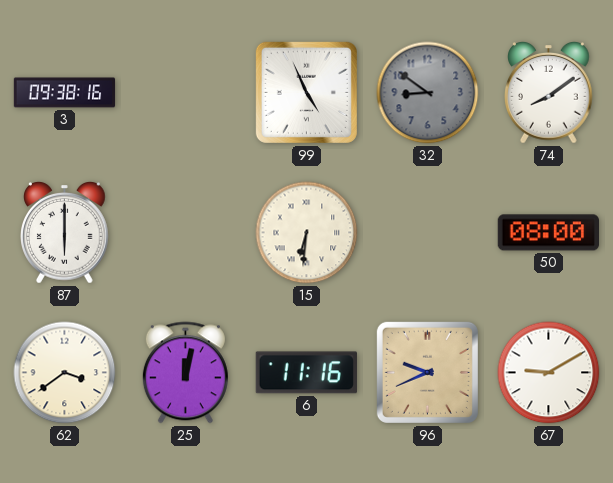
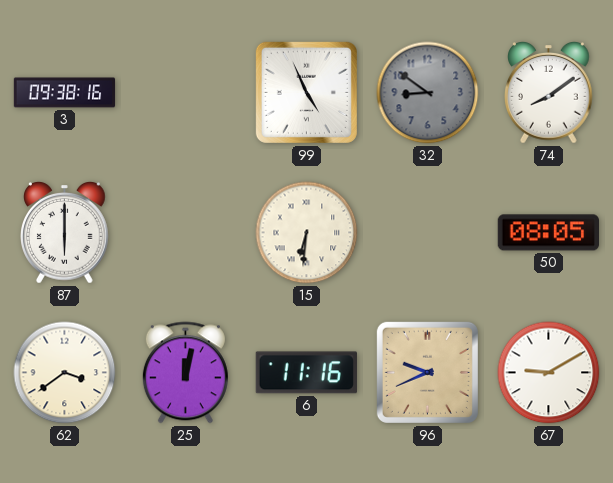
50: 08:00 -> 08:05 (548, 233)
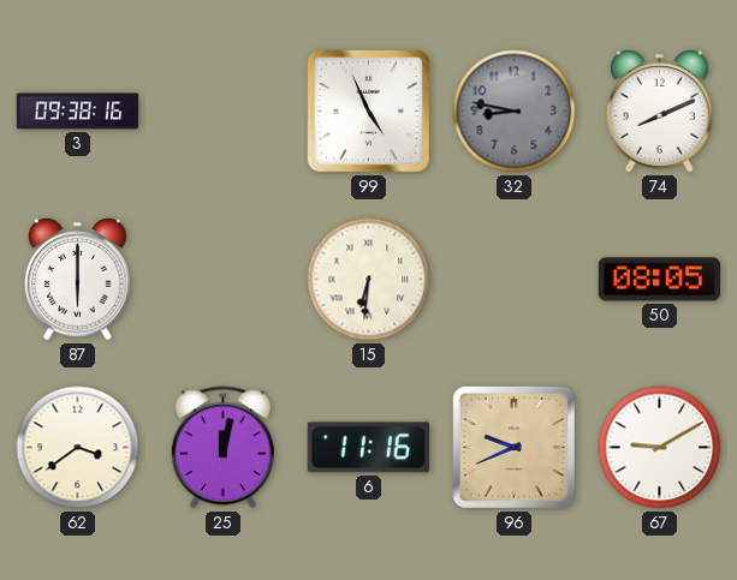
32: 8:51 -> 8:47 (515, 112)
74: 8:09 -> 8:11 (660, 112)
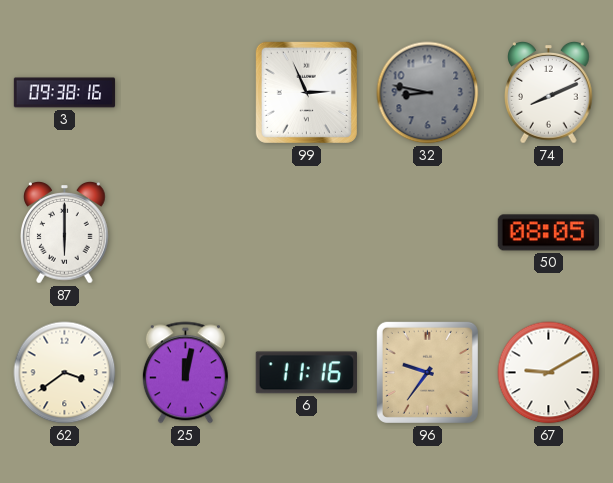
99: 4:56 -> 2:56 (306, 92)
15: 6:31 -> none (369, 280)
96: 9:41 -> 9:36 (427, 372)
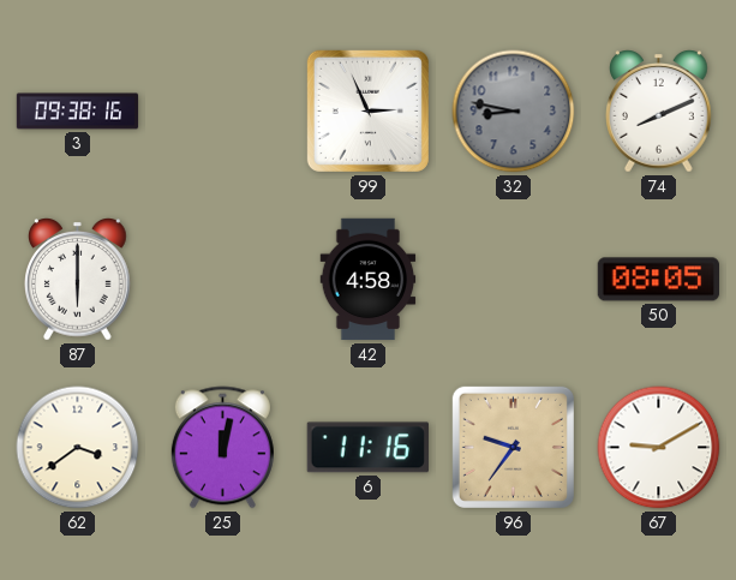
42: none -> 4:58 (369, 280)
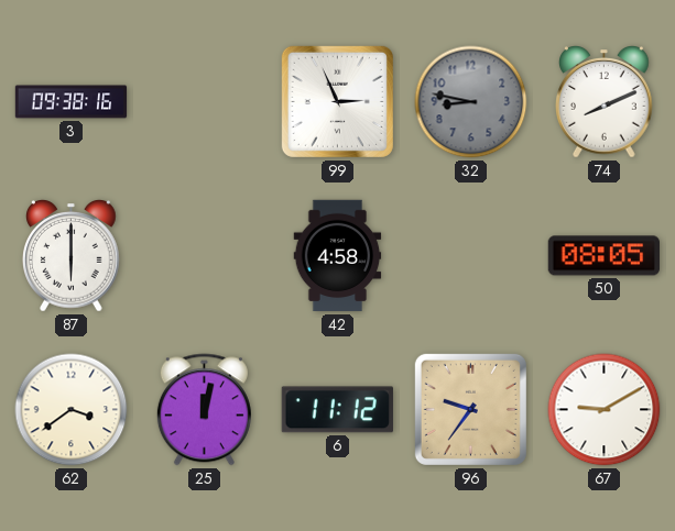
6: 11:16 -> 11:12 (337, 410)
